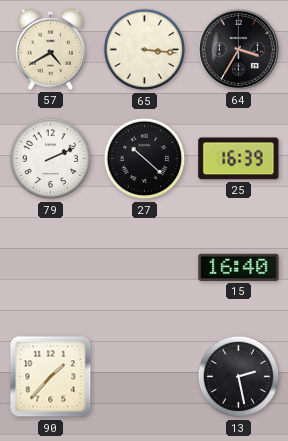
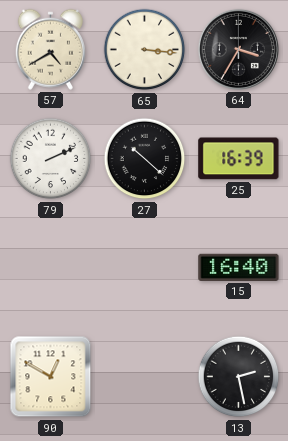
90: 1:37 -> 12:50 (51, 377)
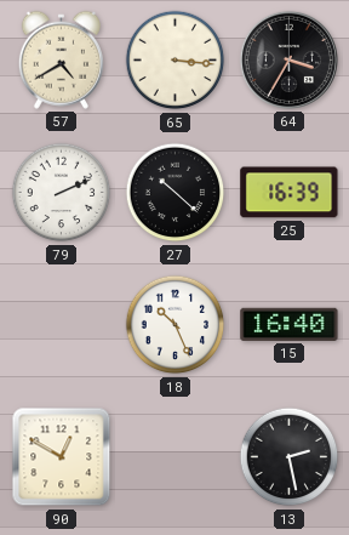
18: none -> 10:26 (176, 325)
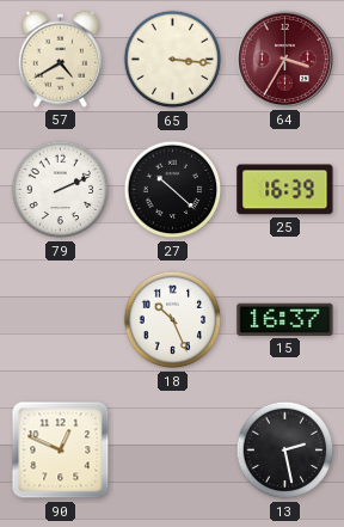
64 dial: black -> burgundy (284, 59)
15: 16:40 -> 16:37 (285, 319)
90: 12:50 -> 12:49 (61, 451)
